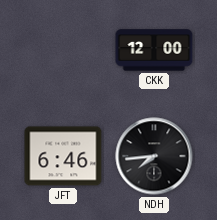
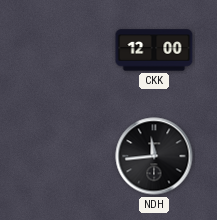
JFT: 6:46 -> none (63, 156)
NDH: 7:44 -> 11:44 (154, 156)
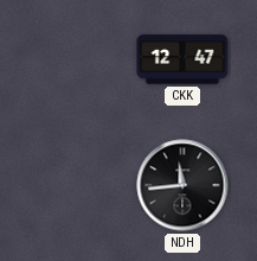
CKK: 12:00 -> 12:47 (182, 59)
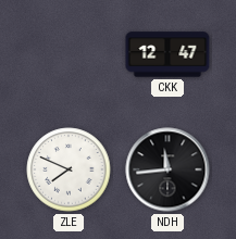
ZLE: none -> 7:49 (69, 169)
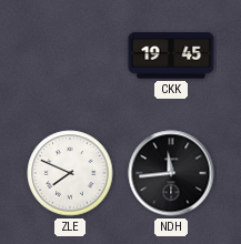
CKK: 12:47 -> 19:45 (171, 55)
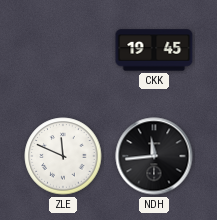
ZLE: 7:49 -> 11:49 (63, 156)
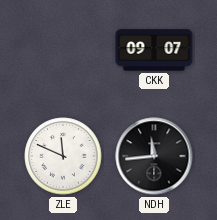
CKK: 19:45 -> 09:07 (154, 50)
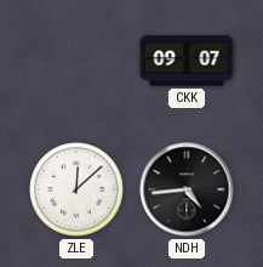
ZLE: 11:49 -> 12:08 (76, 189)
NDH: 11:44 -> 4:44 (187, 189)
